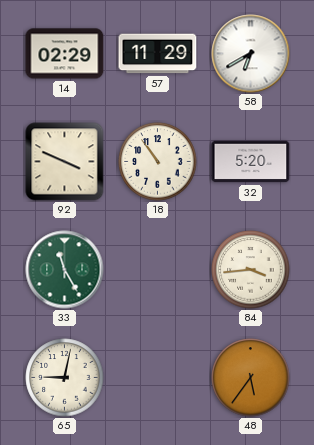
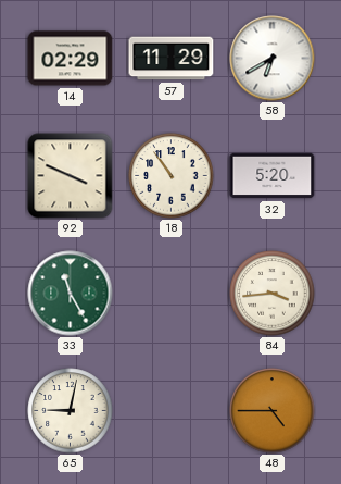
48: 5:36 -> 4:45 (273, 411)
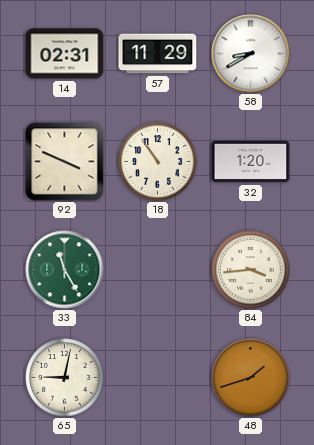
14: 02:29 -> 02:31 (65, 54)
58: 6:40 -> 8:40 (251, 54)
32: 5:20 -> 1:20 (251, 162)
48: 4:45 -> 1:42 (251, 378)
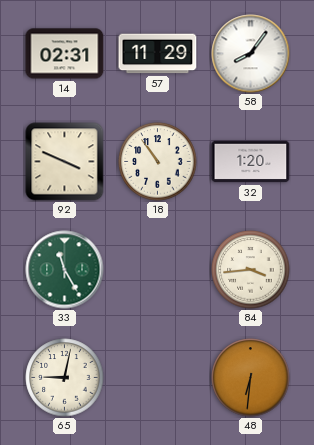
58: 8:40 -> 8:06 (251, 54)
48: 1:42 -> 6:31 (251, 378)
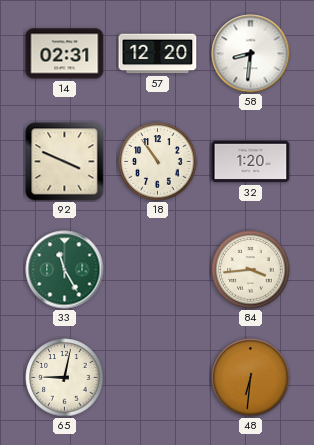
57: 11:29 -> 12:20 (158, 54)
58: 8:06 -> 8:31 (251, 54)
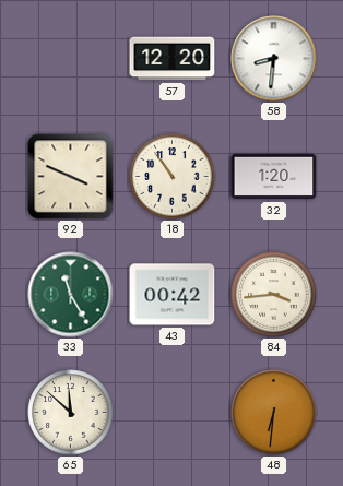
14: 02:31 -> none (65, 54)
43: none -> 00:42 (173, 295)
65: 9:02 -> 11:52 (71, 413)
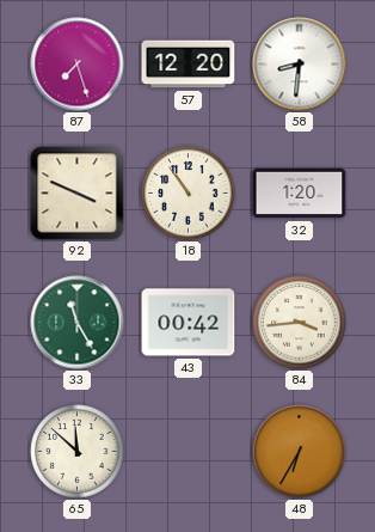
87: none -> 7:27 (78, 65)
48: 6:31 -> 6:35 (300, 452)
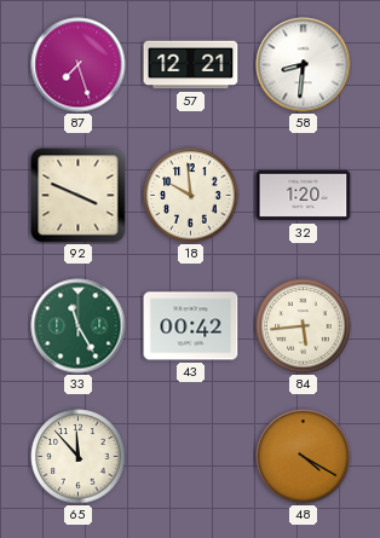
57: 12:20 -> 12:21 (191, 65)
18: 10:54 -> 9:59 (191, 196)
84: 3:44 -> 5:44 (304, 326)
65: 11:52 -> 11:53 (79, 457)
48: 6:35 -> 4:20 (304, 457)
